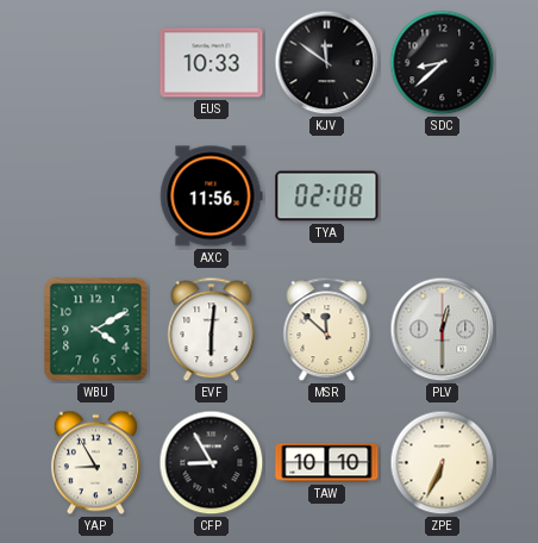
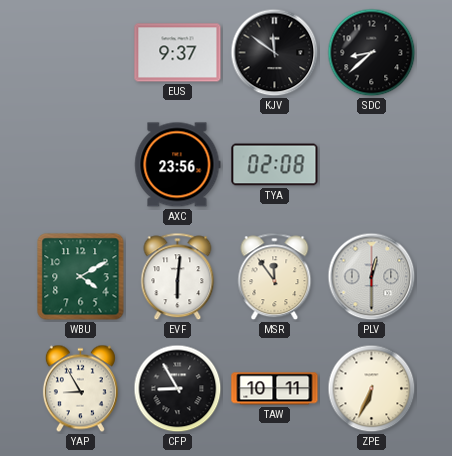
EUS: 10:33 -> 9:37 (178, 53)
AXC: 11:56 -> 23:56 (178, 165)
MSR: 11:52 -> 11:54 (275, 277)
TAW: 10:10 -> 10:11 (275, 389)
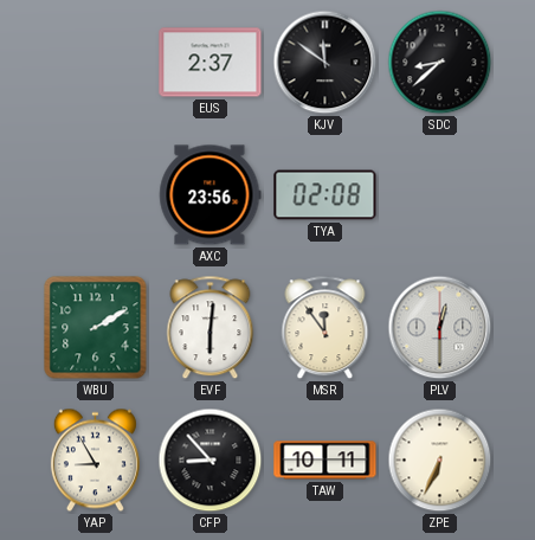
EUS: 9:37 -> 2:37 (211, 63)
WBU: 4:10 -> 2:10 (96, 328)
CFP: 8:55 -> 8:53 (211, 461)
